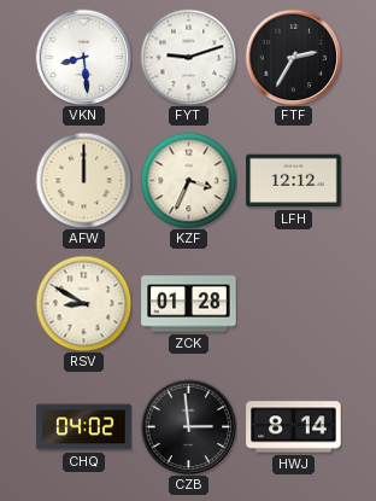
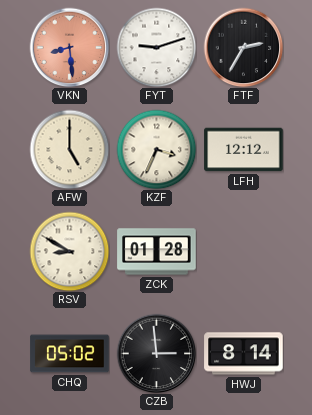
VKN dial: white -> salmon (69, 47)
AFW: 12:00 -> 5:00 (69, 149)
CHQ: 04:02 -> 05:02 (70, 354)
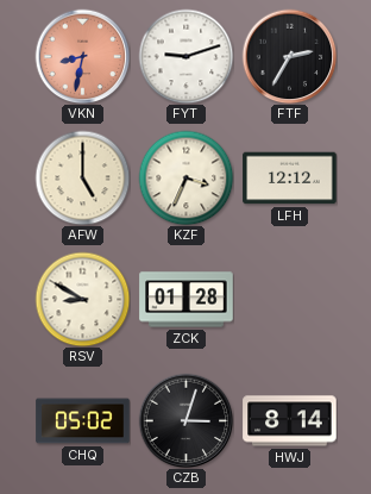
VKN: 8:29 -> 8:32 (82, 56)
CZB: 2:59 -> 3:03 (185, 420)
